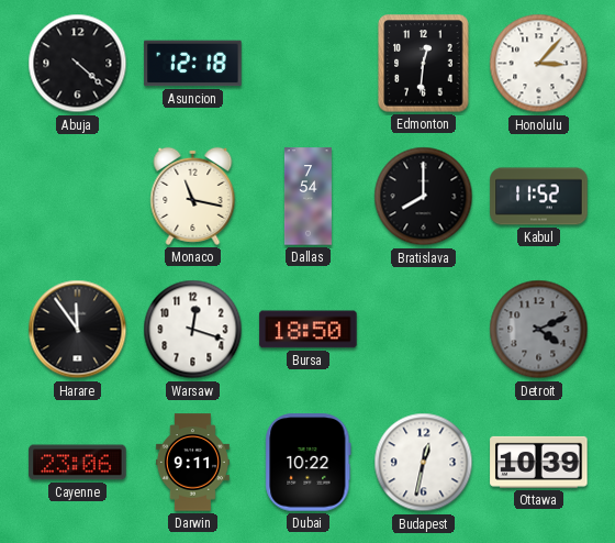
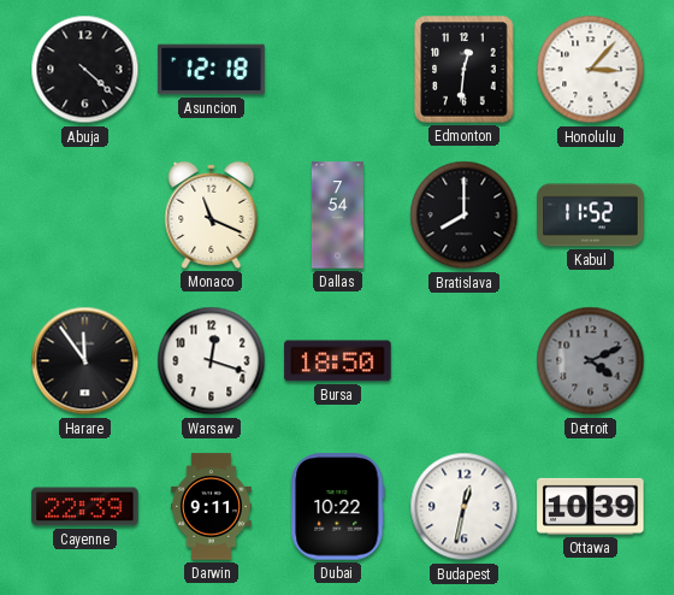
Monaco: 11:17 -> 11:19 (212, 214)
Cayenne: 23:06 -> 22:39 (85, 507)
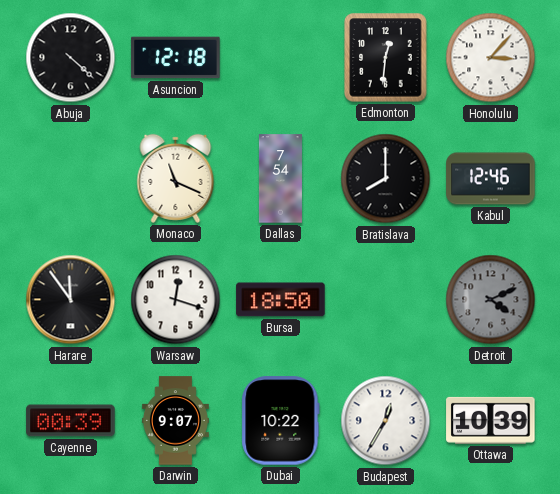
Kabul: 11:52 -> 12:46 (491, 179)
Cayenne: 22:39 -> 00:39 (71, 421)
Darwin: 9:11 -> 9:07 (175, 421)
Budapest: 12:32 -> 12:35 (386, 421)
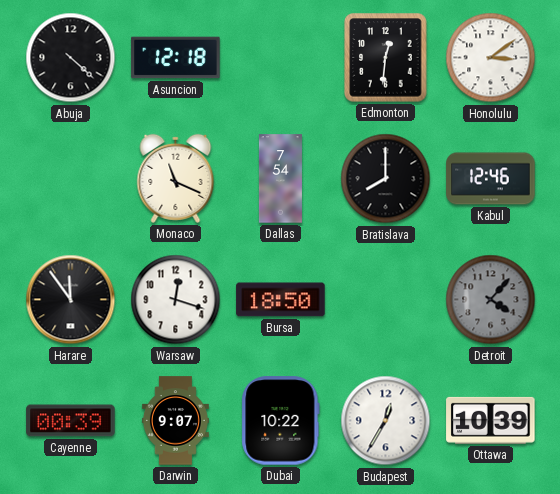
Honolulu: 3:07 -> 3:09 (491, 58)
Detroit: 4:11 -> 4:07 (491, 300)
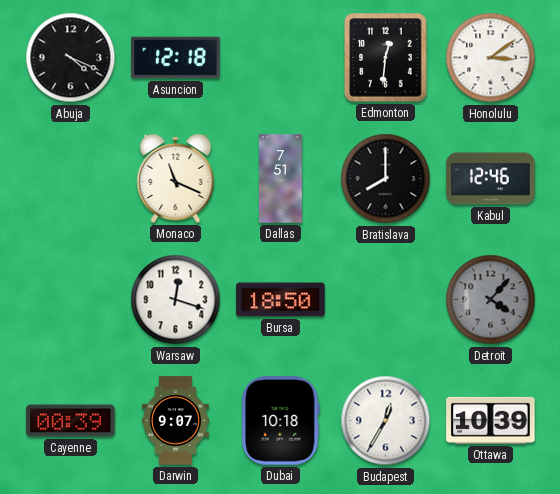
Abuja: 4:22 -> 4:19 (71, 58)
Dallas: 7:54 -> 7:51 (280, 179)
Harare: 11:54 -> none (71, 300)
Dubai: 10:22 -> 10:18 (281, 421)
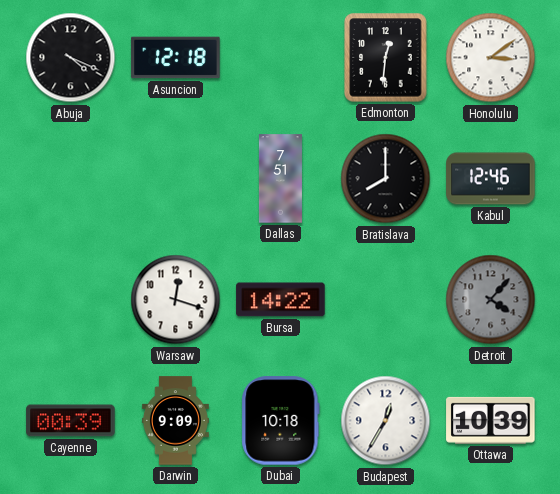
Monaco: 11:19 -> none (176, 178)
Bursa: 18:50 -> 14:22 (281, 300)
Darwin: 9:07 -> 9:09 (175, 421)
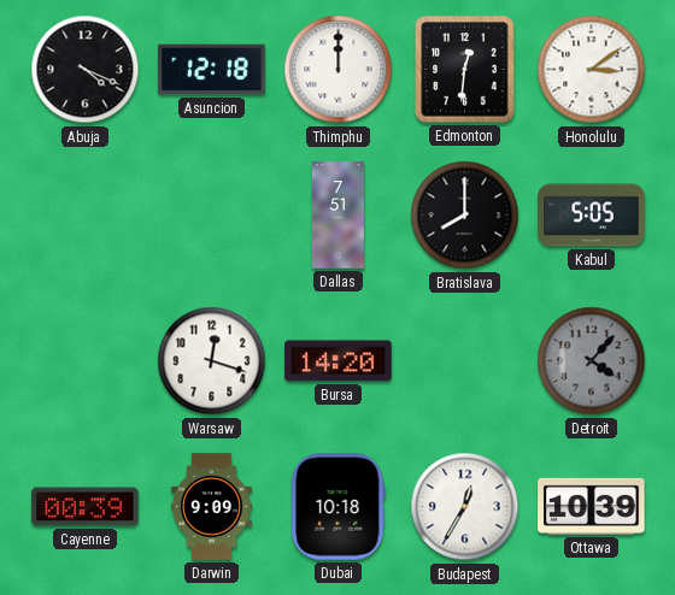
Thimphu: none -> 12:00 (339, 70)
Kabul: 12:46 -> 5:05 (592, 216)
Bursa: 14:22 -> 14:20 (339, 361)
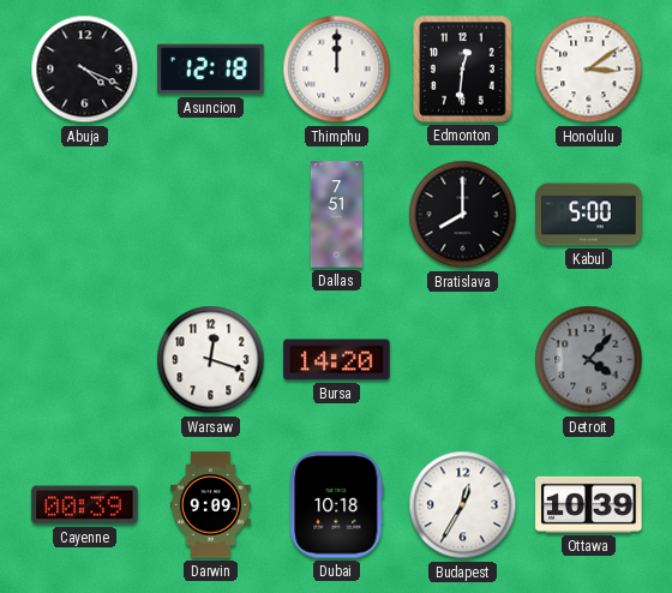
Kabul: 5:05 -> 5:00 (589, 215)
